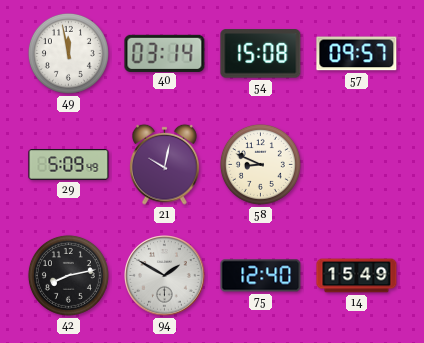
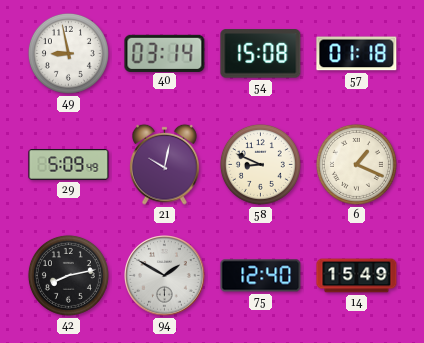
49: 11:58 -> 8:58 (68, 53)
57: 09:57 -> 01:18 (357, 54)
6: none -> 1:19 (356, 164)
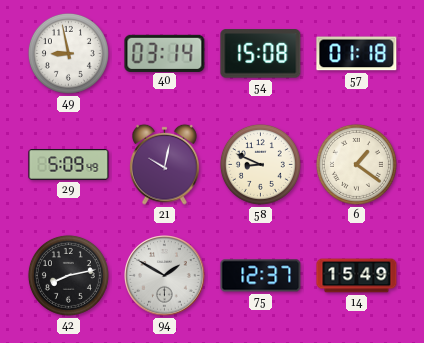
6: 1:19 -> 1:21 (356, 164)
75: 12:40 -> 12:37 (261, 276)
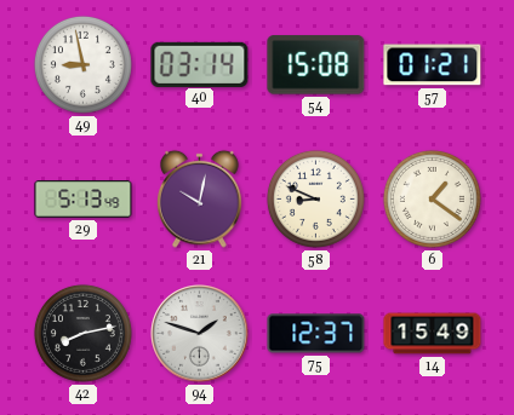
57: 01:18 -> 01:21 (433, 65)
29: 5:09 -> 5:13 (84, 200)
94: 1:50 -> 1:48 (200, 334)
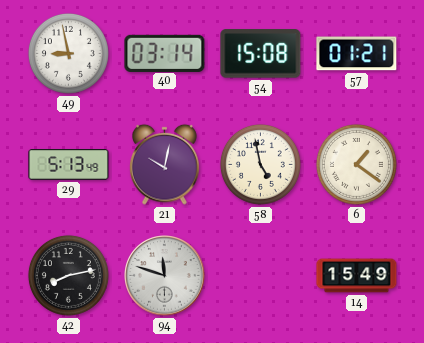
58: 8:49 -> 4:58 (260, 164)
94: 1:48 -> 11:48 (165, 276)
75: 12:37 -> none (316, 334)
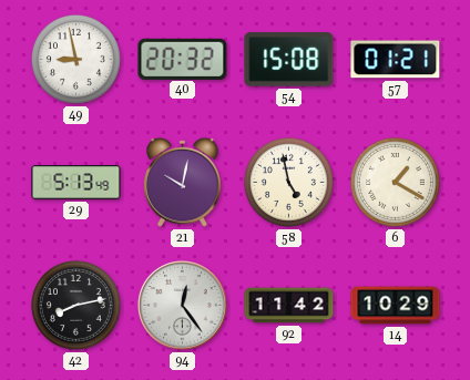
40: 03:14 -> 20:32 (183, 59)
6: 1:21 -> 1:20 (395, 182)
94: 11:48 -> 12:24 (183, 306)
92: none -> 11:42 (289, 306)
14: 15:49 -> 10:29 (396, 306)
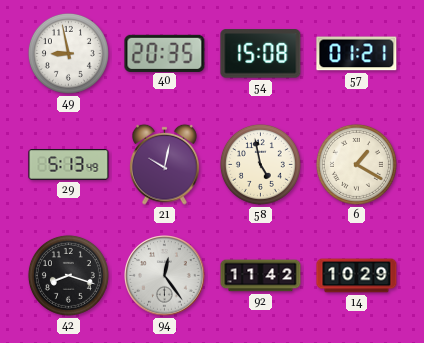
40: 20:32 -> 20:35 (165, 53)
42: 8:13 -> 8:18 (68, 275)
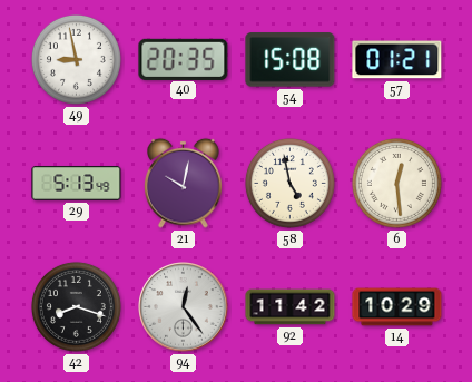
6: 1:20 -> 12:29 (396, 183)
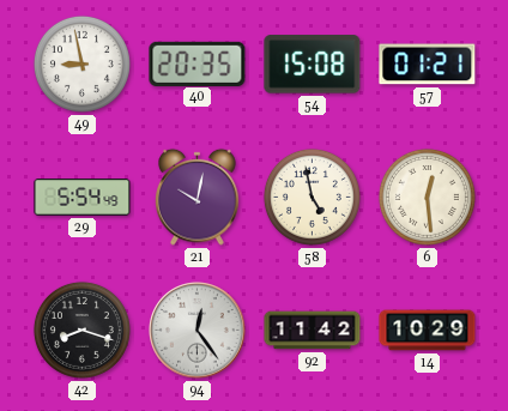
29: 5:13 -> 5:54 (83, 198)
